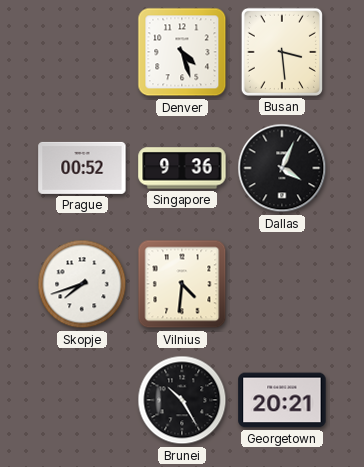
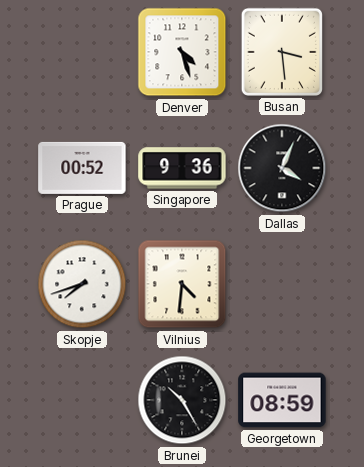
Georgetown: 20:21 -> 08:59 (282, 400)
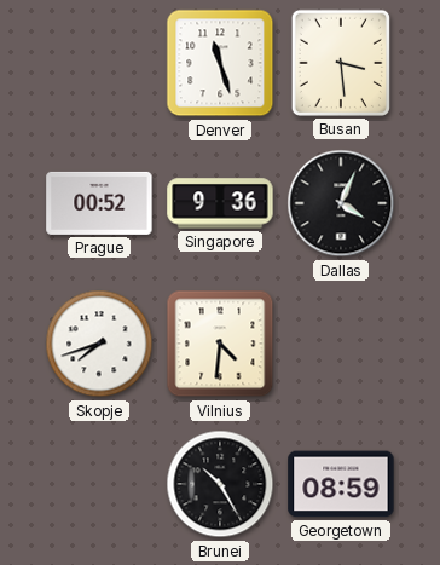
Denver: 4:27 -> 11:27 (220, 63)
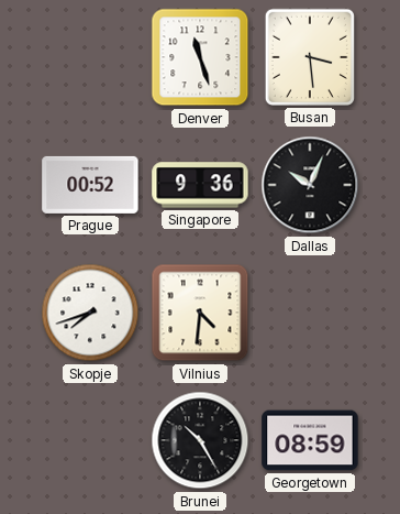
Dallas: 4:04 -> 10:04 (310, 185)
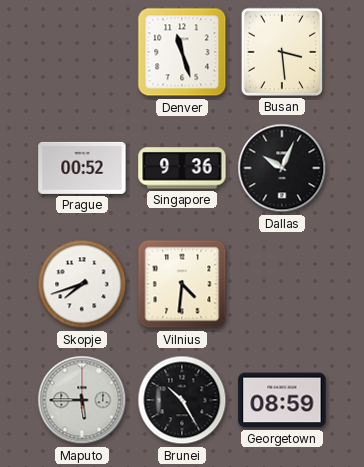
Maputo: none -> 5:45 (82, 400)
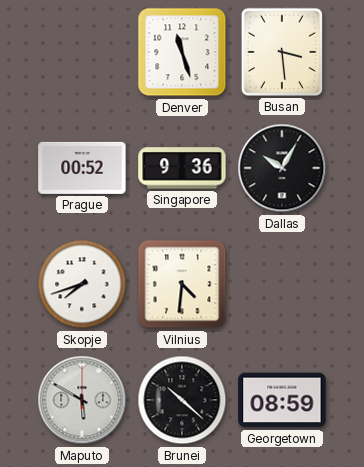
Dallas: 10:04 -> 10:05 (282, 168)
Maputo: 5:45 -> 5:50 (82, 400)
Brunei: 10:25 -> 10:22 (182, 400)
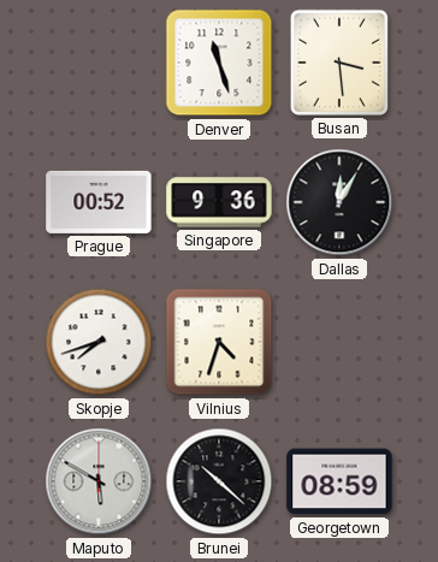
Dallas: 10:05 -> 12:05 (339, 202)
Vilnius: 4:31 -> 4:33 (219, 342)
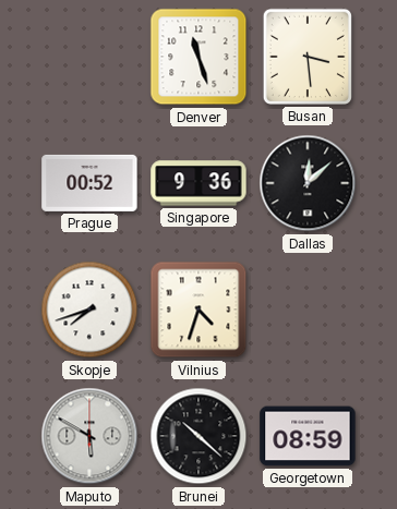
Dallas: 12:05 -> 12:08 (308, 183)
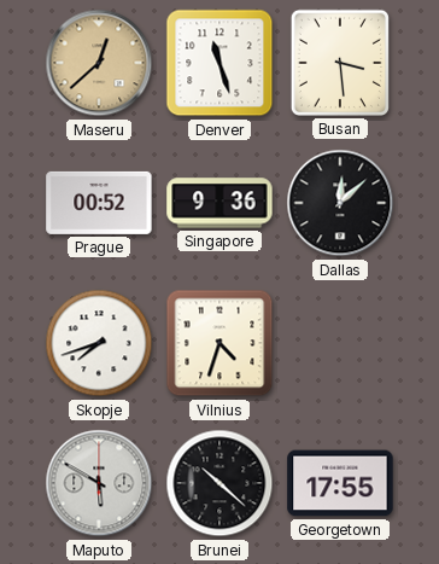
Maseru: none -> 12:38 (99, 63)
Georgetown: 08:59 -> 17:55 (340, 483)
